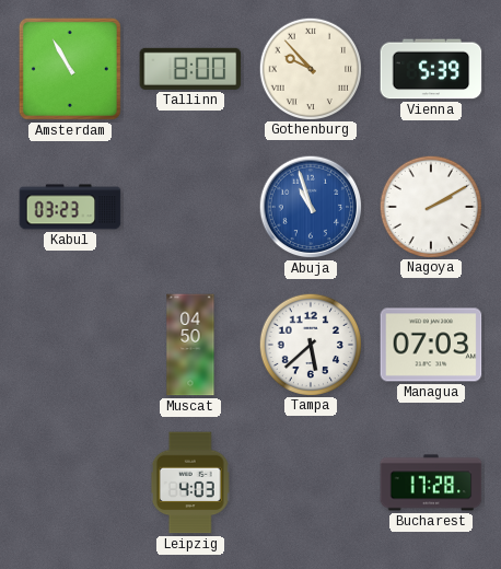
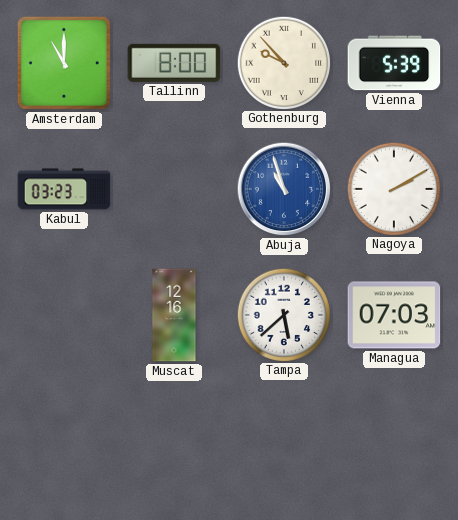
Amsterdam: 10:55 -> 11:00 (64, 63)
Muscat: 04:50 -> 12:16 (174, 315)
Leipzig: 4:03 -> none (190, 483)
Bucharest: 17:28 -> none (431, 483)
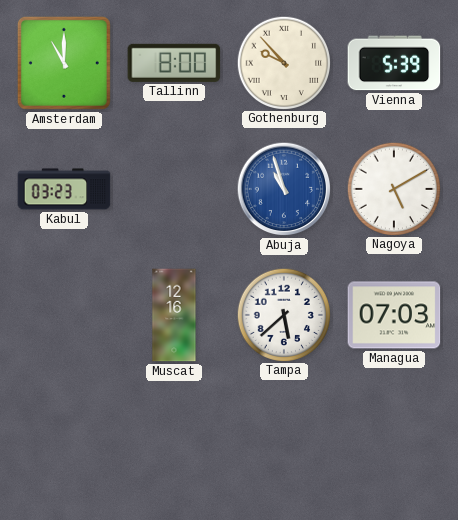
Nagoya: 2:10 -> 5:10 (393, 188)
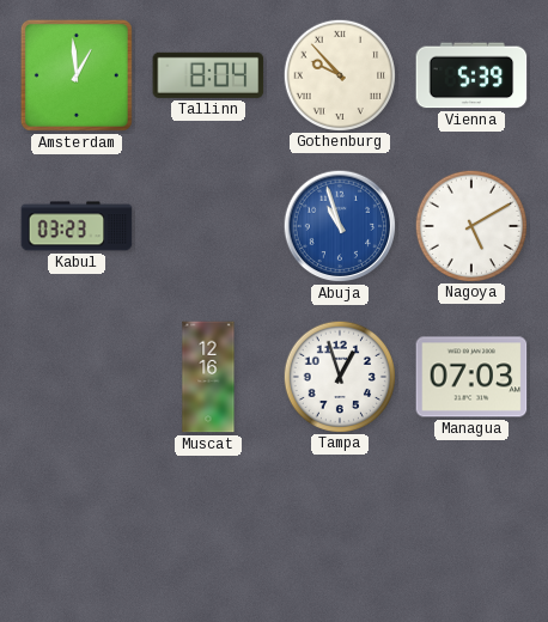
Amsterdam: 11:00 -> 12:59 (77, 75)
Tallinn: 8:00 -> 8:04 (208, 75)
Tampa: 5:38 -> 12:57 (339, 376)
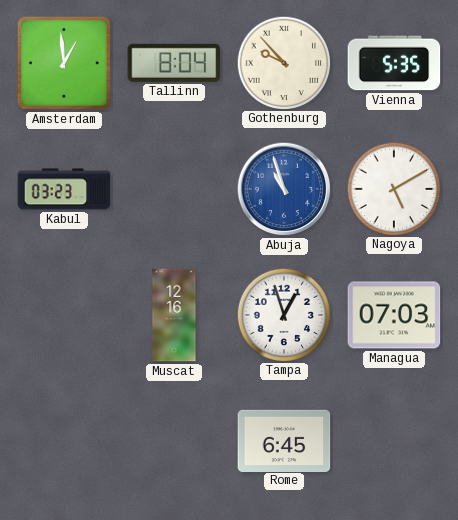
Vienna: 5:39 -> 5:35 (394, 63)
Rome: none -> 6:45 (284, 440)
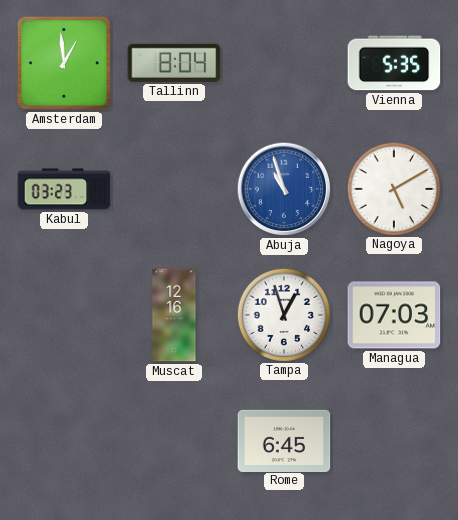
Gothenburg: 9:53 -> none (283, 62)
